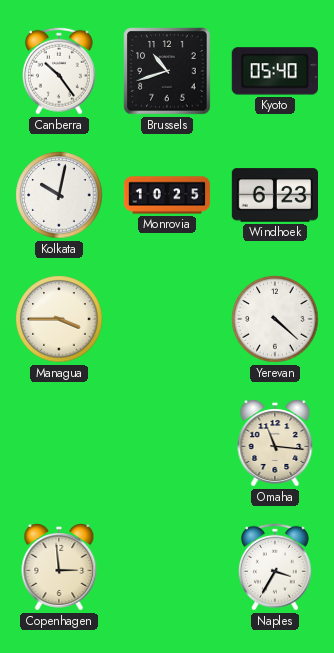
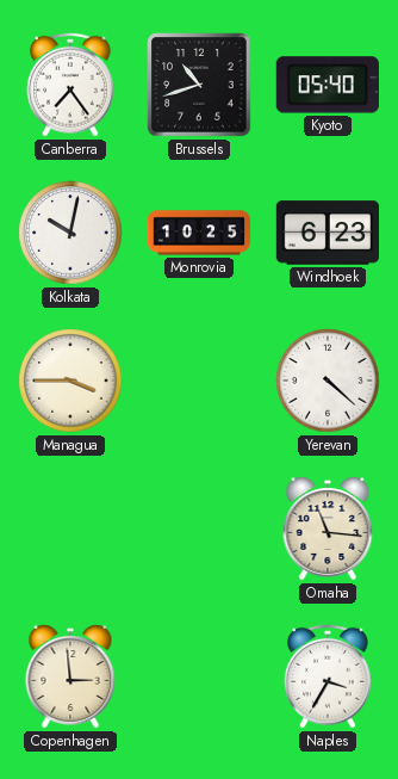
Canberra: 10:24 -> 7:24 (70, 85)
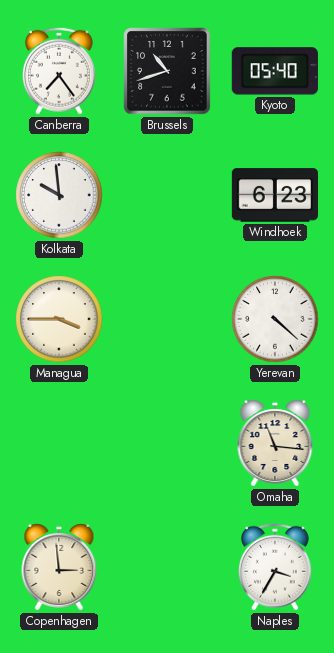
Kolkata: 10:02 -> 9:59 (59, 195)
Monrovia: 10:25 -> none (199, 233)
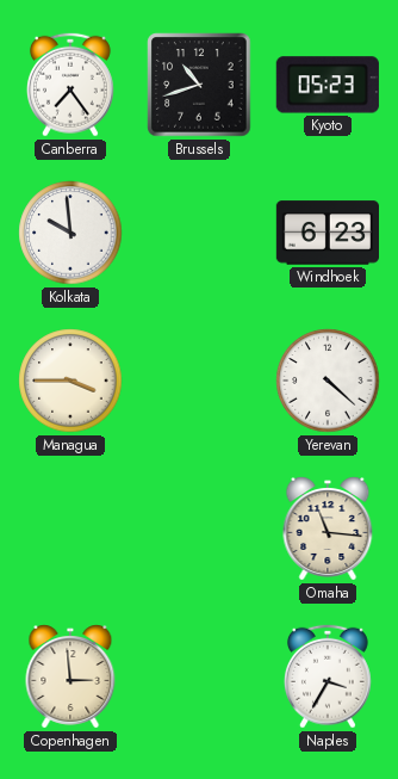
Kyoto: 05:40 -> 05:23 (328, 85)
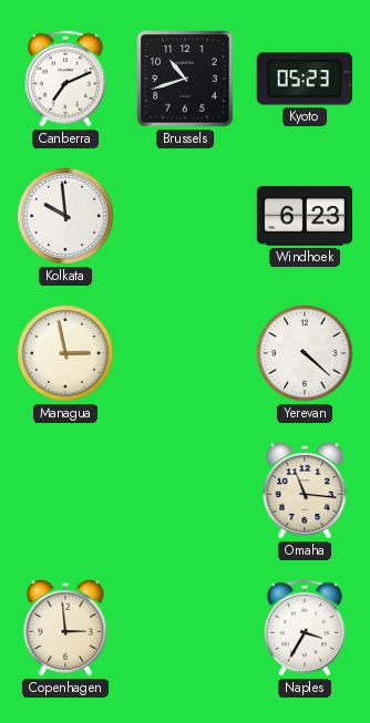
Canberra: 7:24 -> 7:11 (65, 79)
Managua: 3:45 -> 2:58 (65, 353)
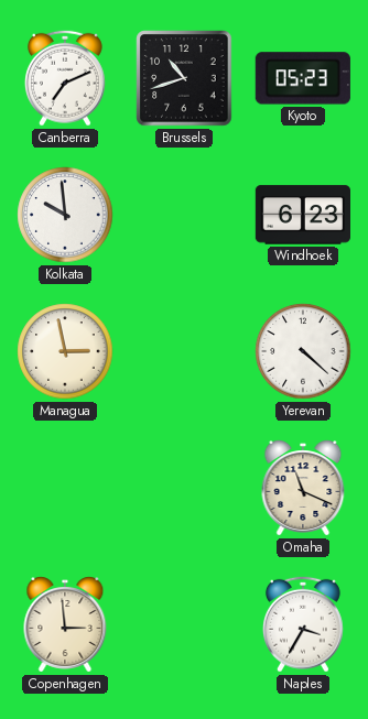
Omaha: 11:16 -> 11:19 (303, 488)
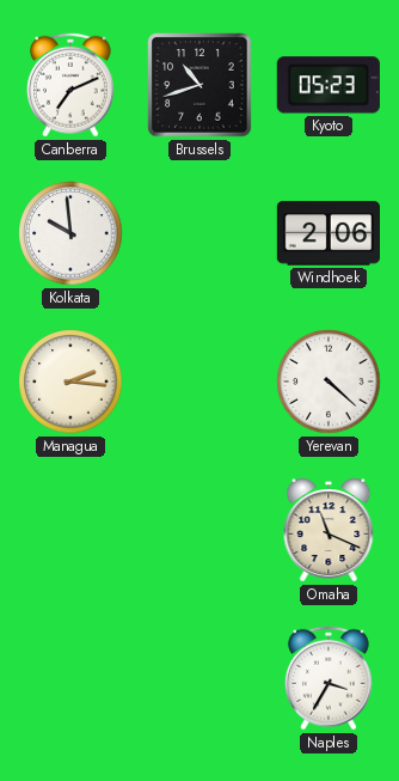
Windhoek: 6:23 -> 2:06 (327, 233)
Managua: 2:58 -> 2:16 (70, 382)
Copenhagen: 2:59 -> none (65, 624)
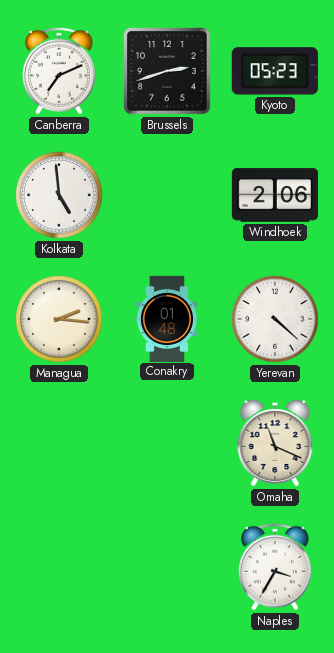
Brussels: 10:42 -> 2:42 (167, 71)
Kolkata: 9:59 -> 4:59 (59, 195)
Conakry: none -> 01:48 (167, 318)
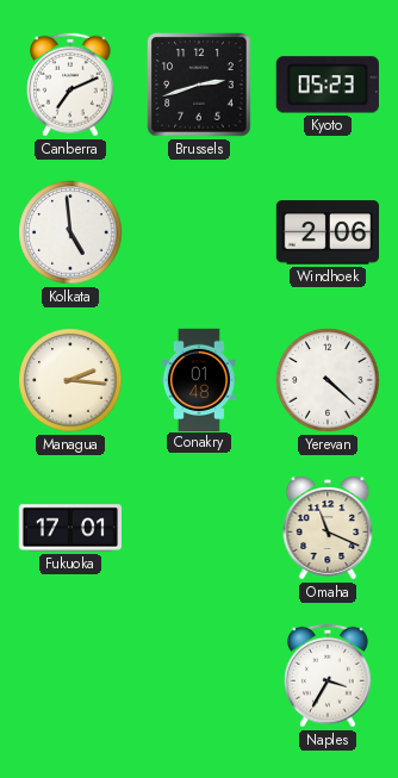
Fukuoka: none -> 17:01 (69, 528)
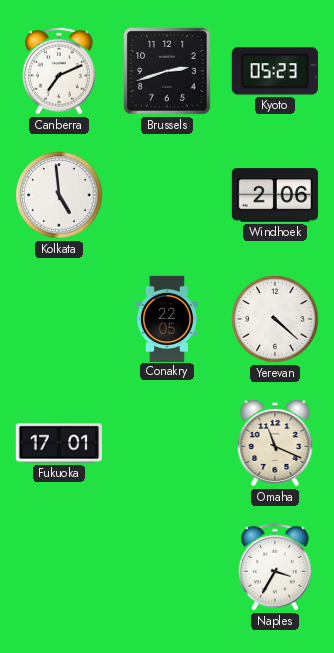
Managua: 2:16 -> none (70, 380)
Conakry: 01:48 -> 22:05 (167, 318)
